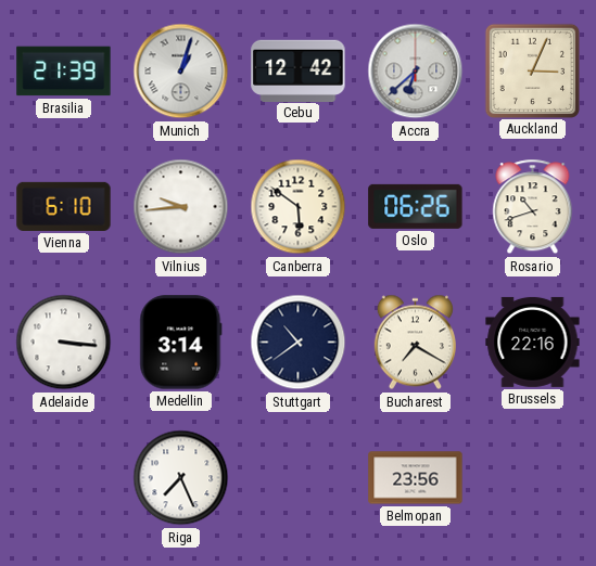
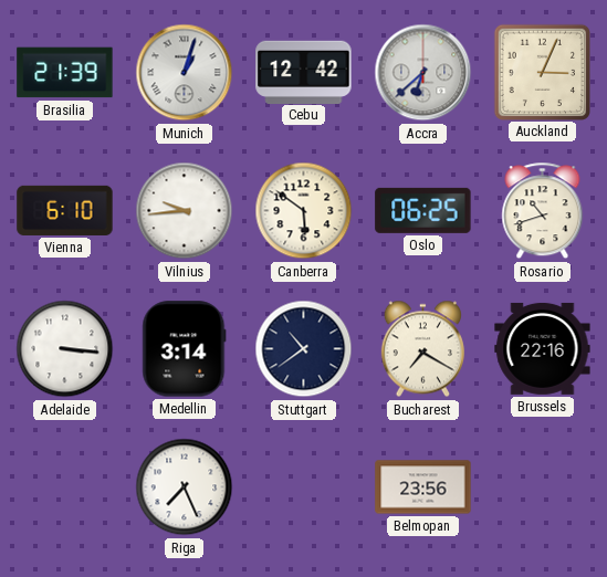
Oslo: 06:26 -> 06:25 (423, 210)
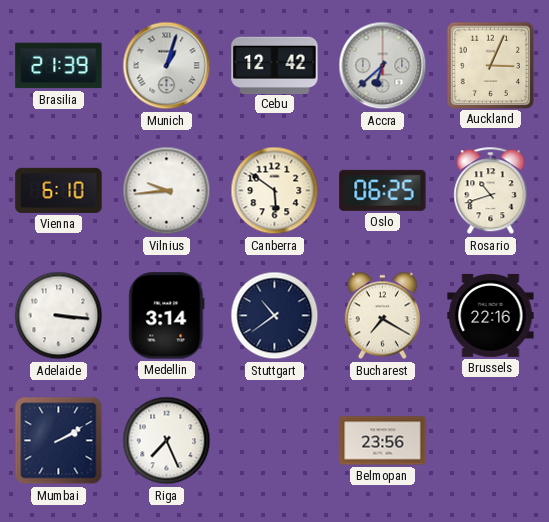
Mumbai: none -> 2:10 (59, 441)
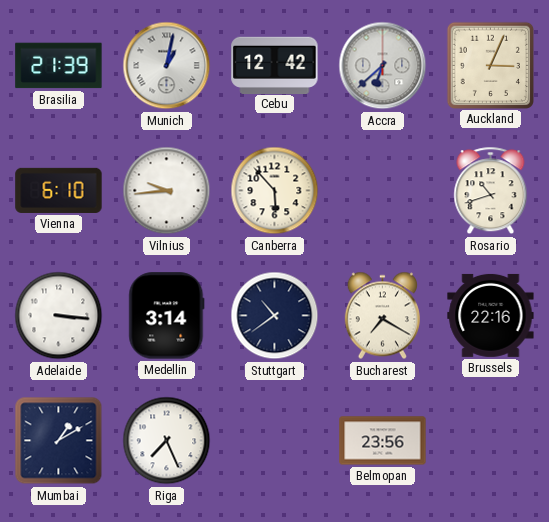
Munich: 1:03 -> 1:02 (167, 66)
Canberra: 5:51 -> 5:53 (275, 191)
Oslo: 06:25 -> none (383, 190)
Mumbai: 2:10 -> 1:10 (59, 441)
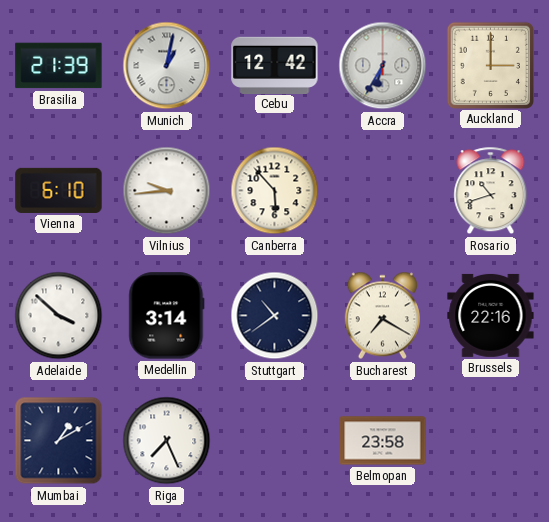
Accra: 6:38 -> 6:35 (383, 66)
Auckland: 3:04 -> 3:00 (490, 65)
Adelaide: 3:16 -> 3:52 (59, 316)
Belmopan: 23:56 -> 23:58 (383, 441)
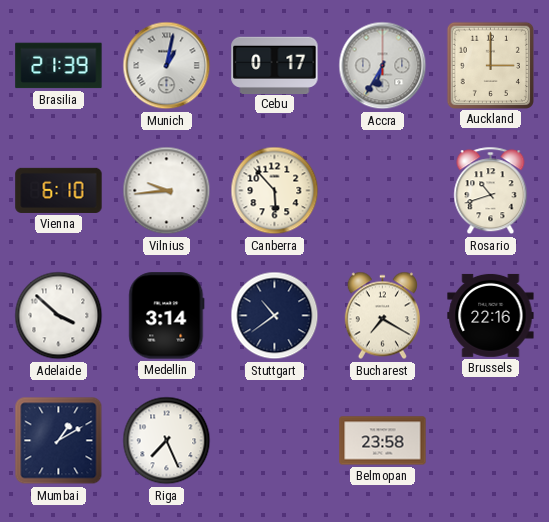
Cebu: 12:42 -> 0:17 (275, 65)
